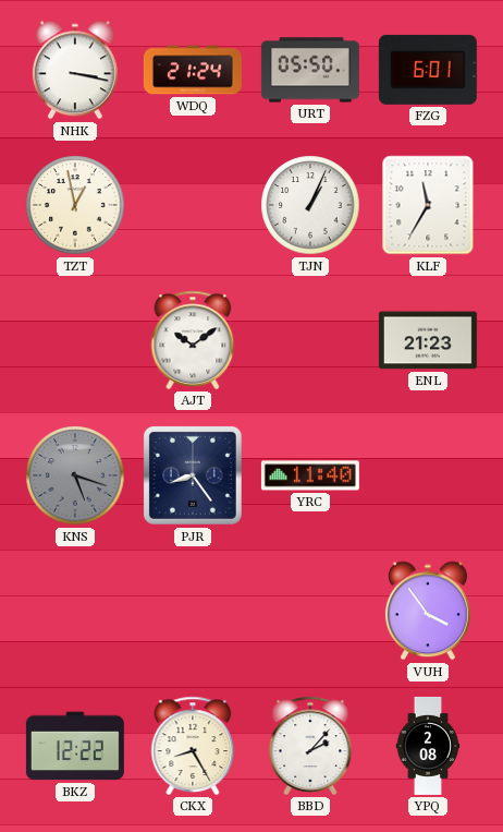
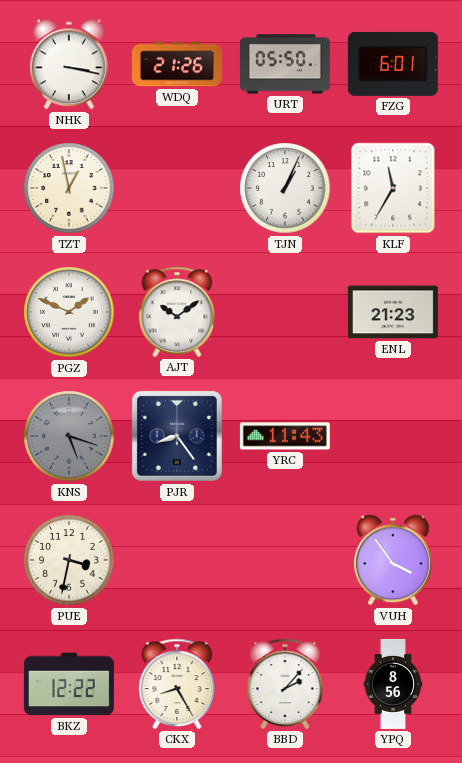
WDQ: 21:24 -> 21:26 (177, 64)
PGZ: none -> 1:49 (69, 312)
YRC: 11:40 -> 11:43 (285, 436)
PUE: none -> 3:32 (69, 560)
YPQ: 2:08 -> 8:56 (393, 684)
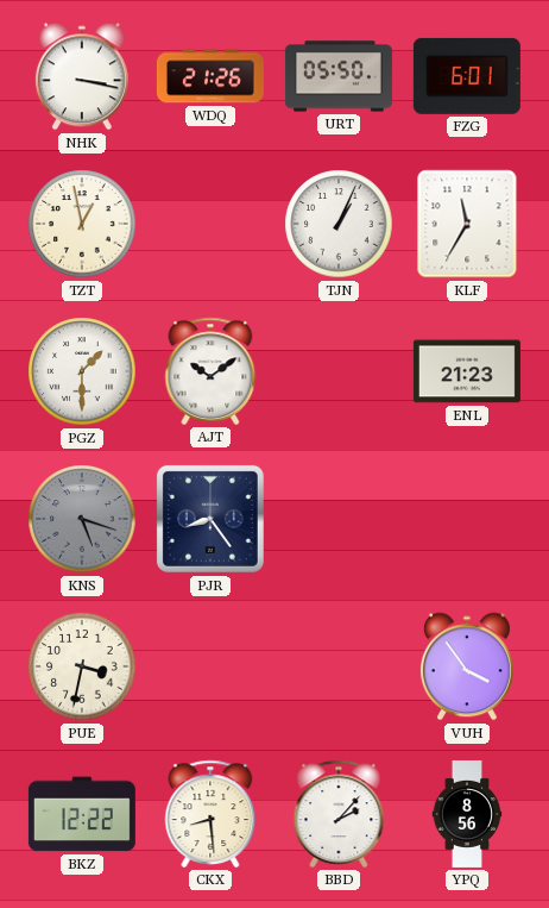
PGZ: 1:49 -> 1:30 (82, 371)
YRC: 11:43 -> none (285, 436)
CKX: 8:25 -> 8:29 (210, 814)
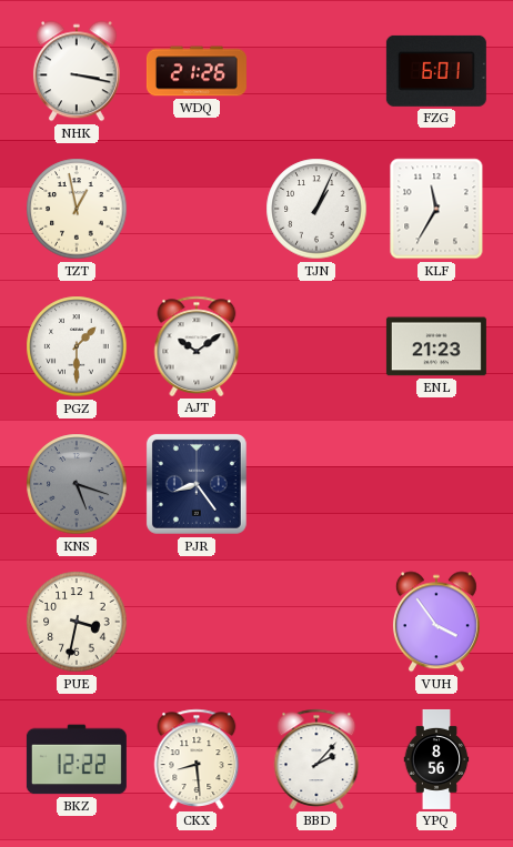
URT: 05:50 -> none (339, 76)
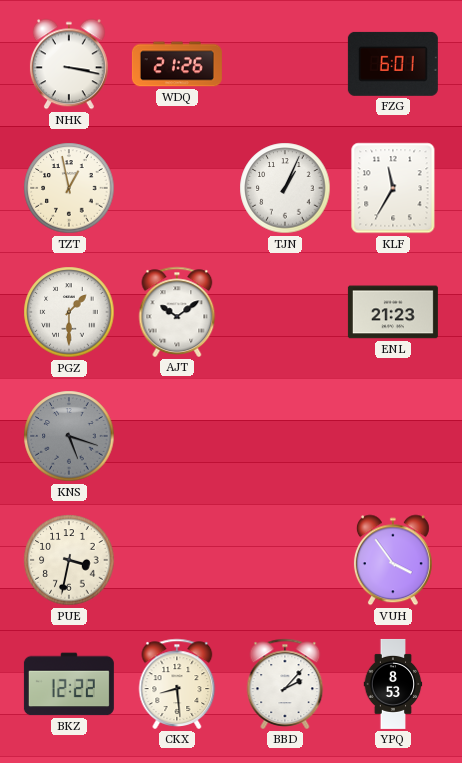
PJR: 8:24 -> none (197, 484)
YPQ: 8:56 -> 8:53 (393, 684)
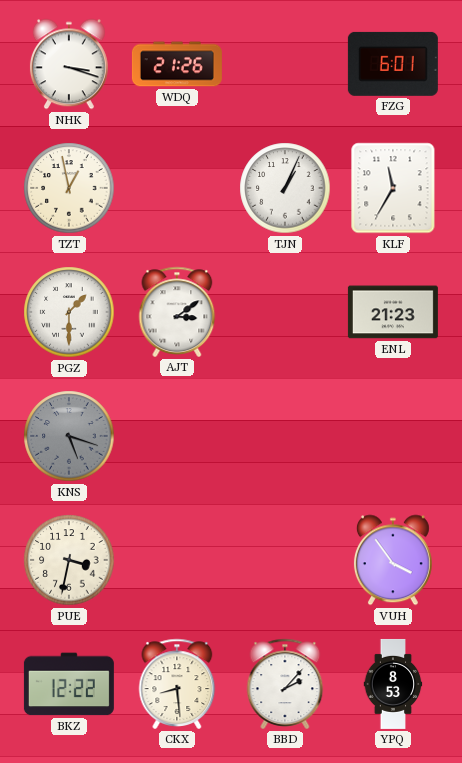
NHK: 3:17 -> 3:18 (69, 64)
AJT: 10:09 -> 3:09 (177, 312)
